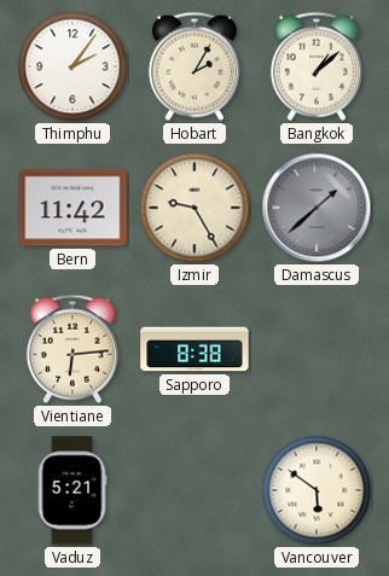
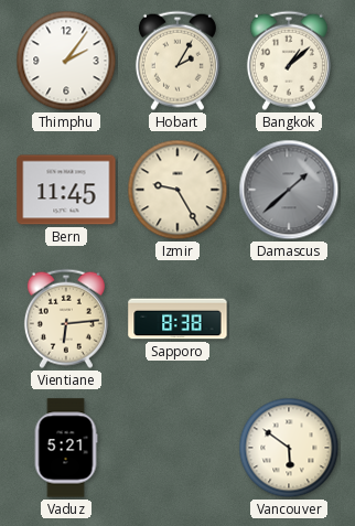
Bern: 11:42 -> 11:45 (66, 190)
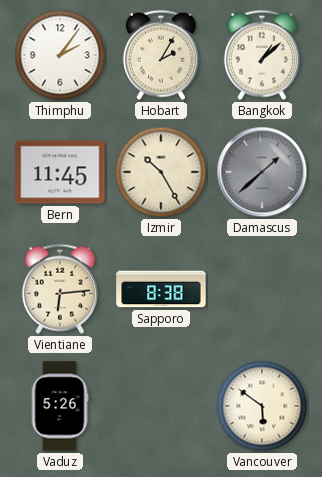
Izmir: 9:25 -> 10:25 (161, 172)
Vaduz: 5:21 -> 5:26 (60, 406)
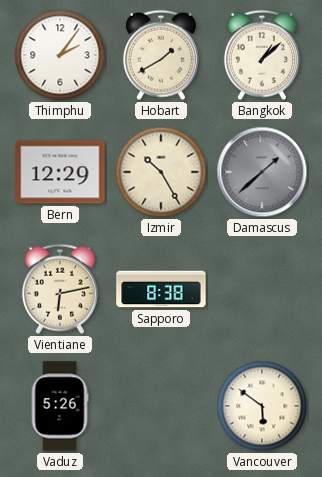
Hobart: 2:05 -> 1:40 (161, 55)
Bern: 11:45 -> 12:29 (60, 172)
Vientiane: 6:14 -> 6:13 (60, 289)
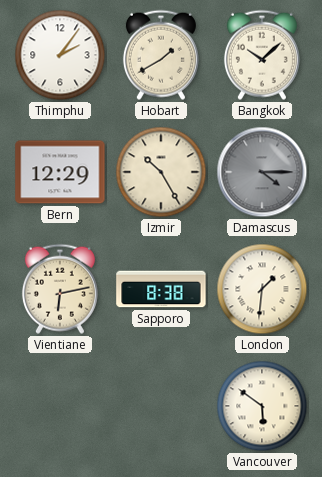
Bangkok: 1:08 -> 10:08 (262, 55)
Damascus: 1:38 -> 4:15 (262, 172)
London: none -> 1:31 (262, 289)
Vaduz: 5:26 -> none (60, 406)
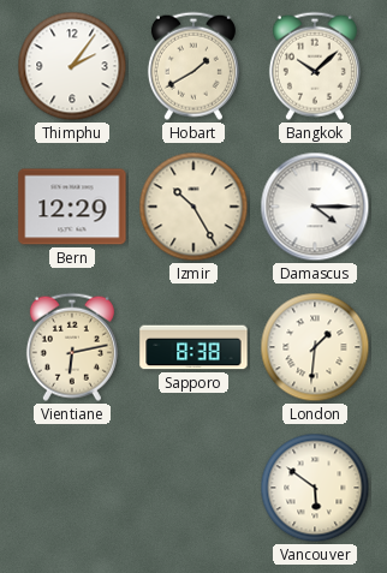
Damascus dial: grey -> white (315, 207)
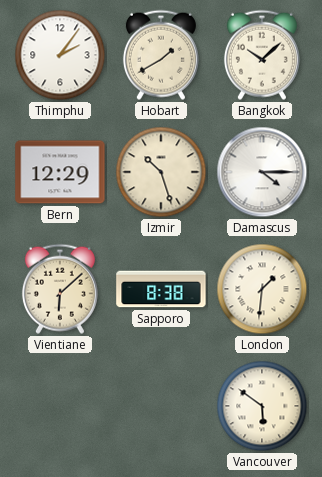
Izmir: 10:25 -> 10:27 (161, 172)
Vientiane: 6:13 -> 6:08 (60, 289)
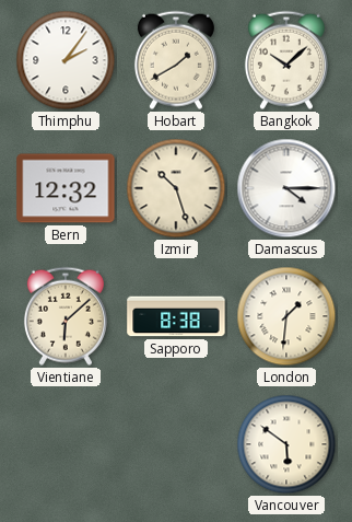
Bern: 12:29 -> 12:32 (66, 188)
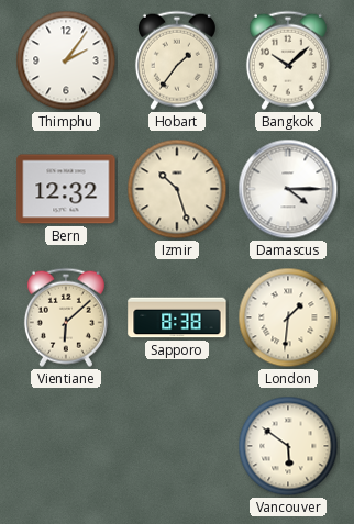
Hobart: 1:40 -> 1:36 (177, 60)
